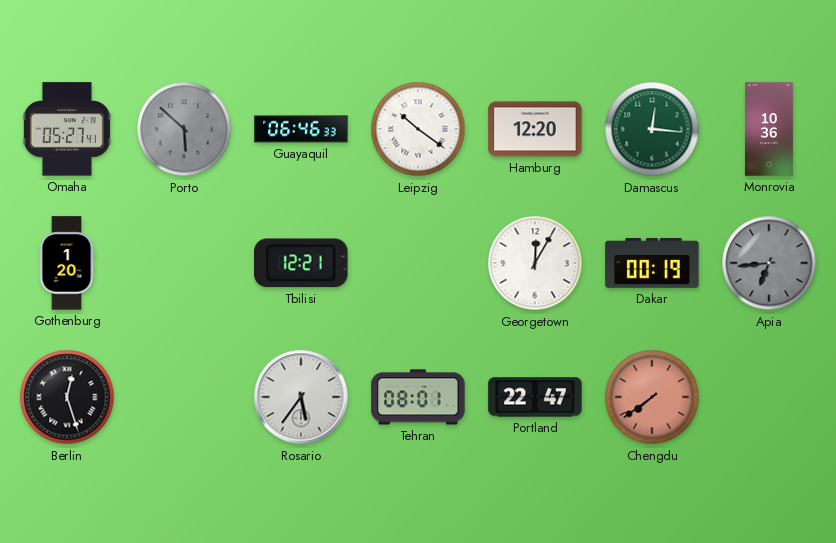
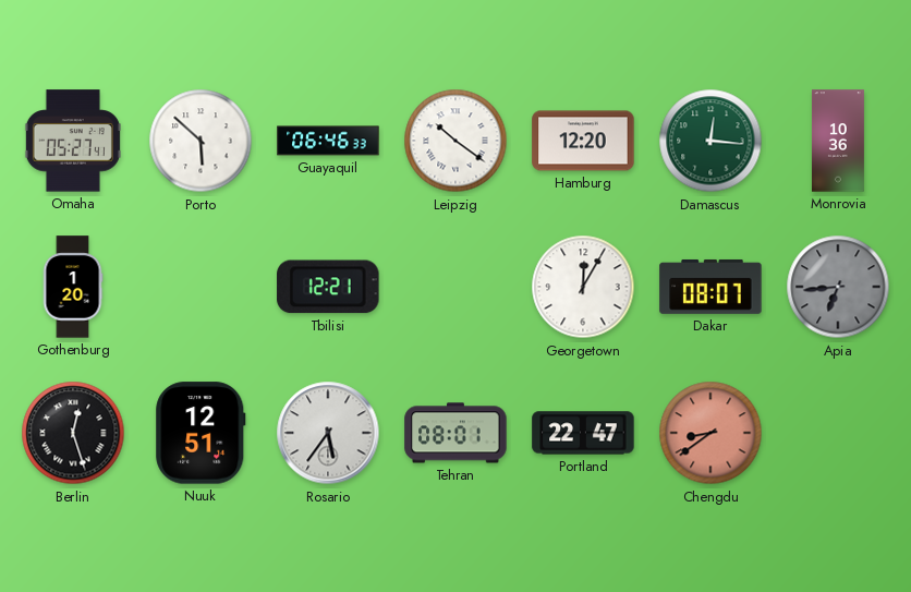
Porto dial: grey -> white (201, 141)
Dakar: 00:19 -> 08:07 (710, 287)
Nuuk: none -> 12:51 (201, 433)
Chengdu: 7:39 -> 8:39 (710, 433)
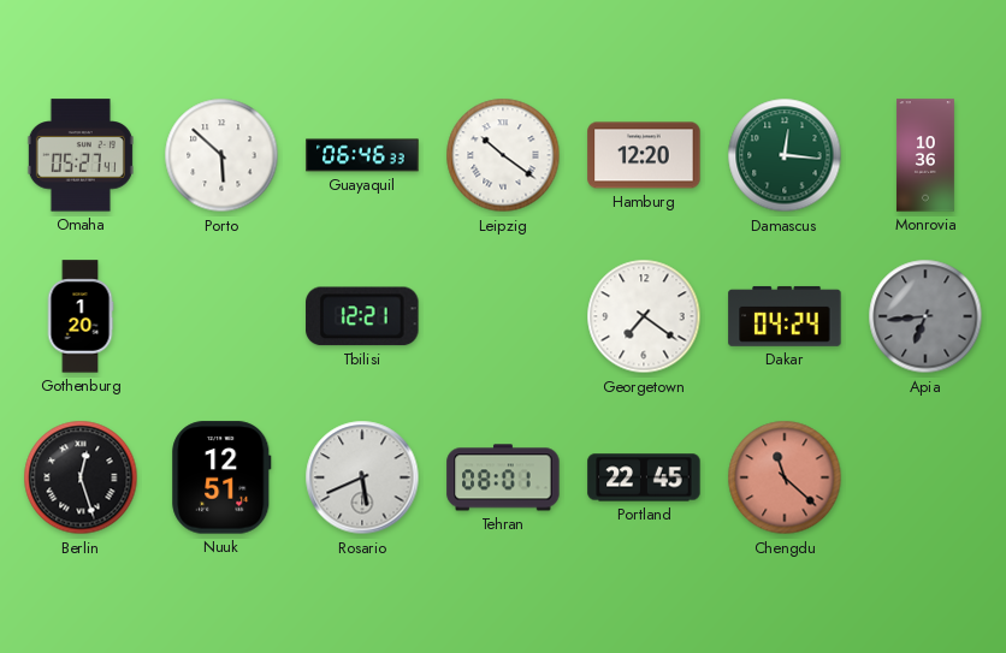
Georgetown: 12:05 -> 7:21 (644, 316)
Dakar: 08:07 -> 04:24 (785, 316)
Rosario: 5:36 -> 5:41 (362, 477)
Portland: 22:47 -> 22:45 (644, 477)
Chengdu: 8:39 -> 11:22 (785, 477)
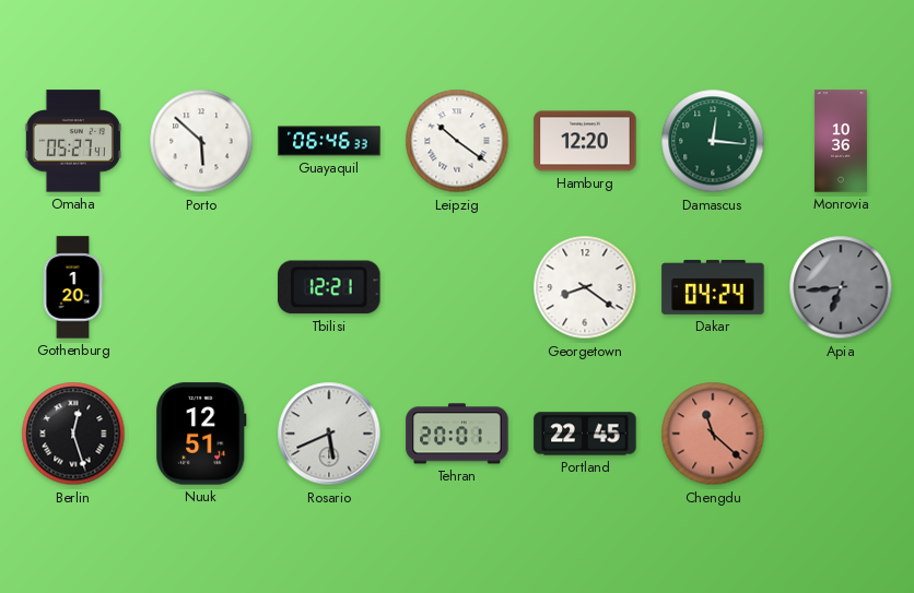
Georgetown: 7:21 -> 8:21 (585, 287)
Tehran: 08:01 -> 20:01 (457, 434)
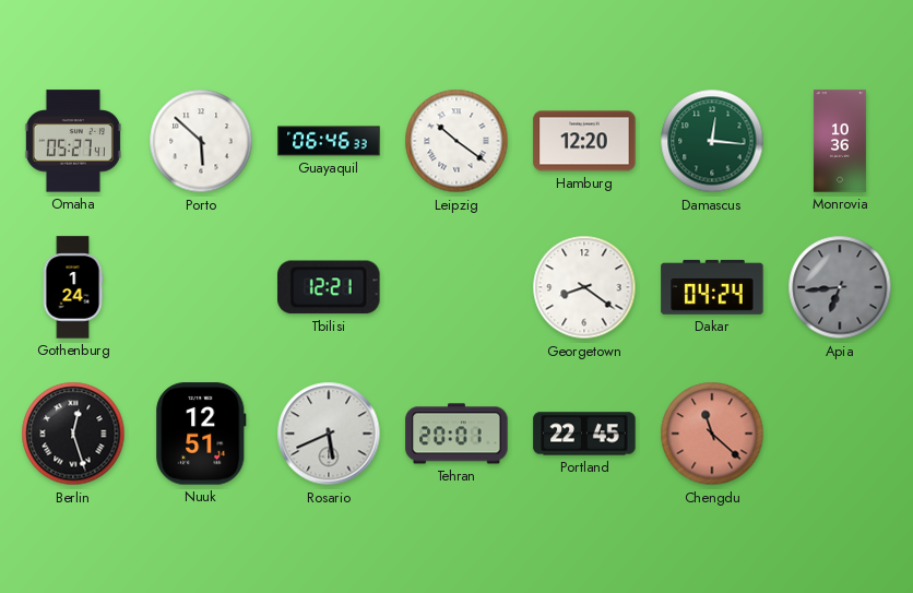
Gothenburg: 1:20 -> 1:24 (73, 287)
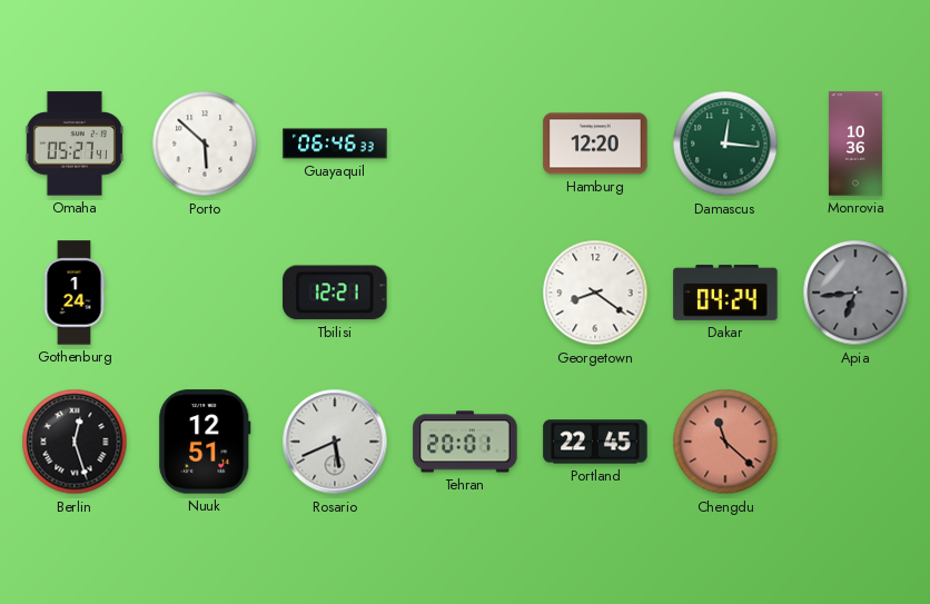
Leipzig: 10:21 -> none (456, 141)
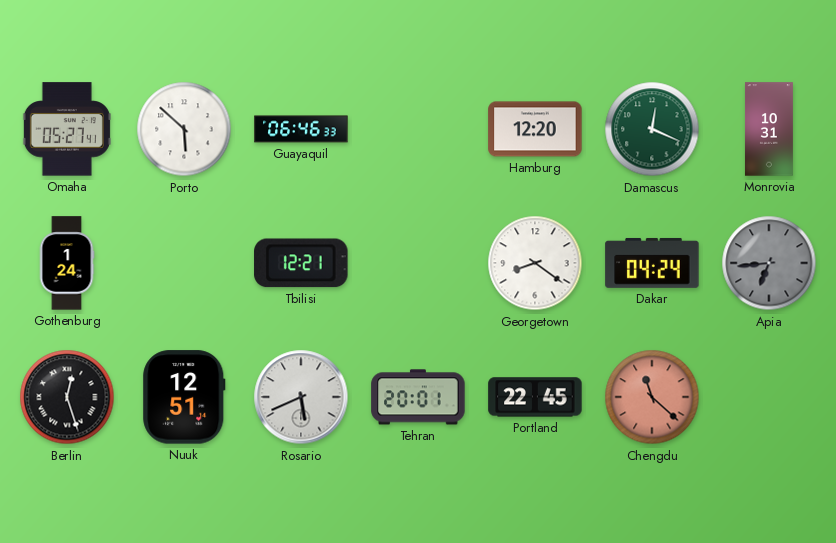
Damascus: 12:16 -> 12:19 (652, 129)
Monrovia: 10:36 -> 10:31 (769, 129)
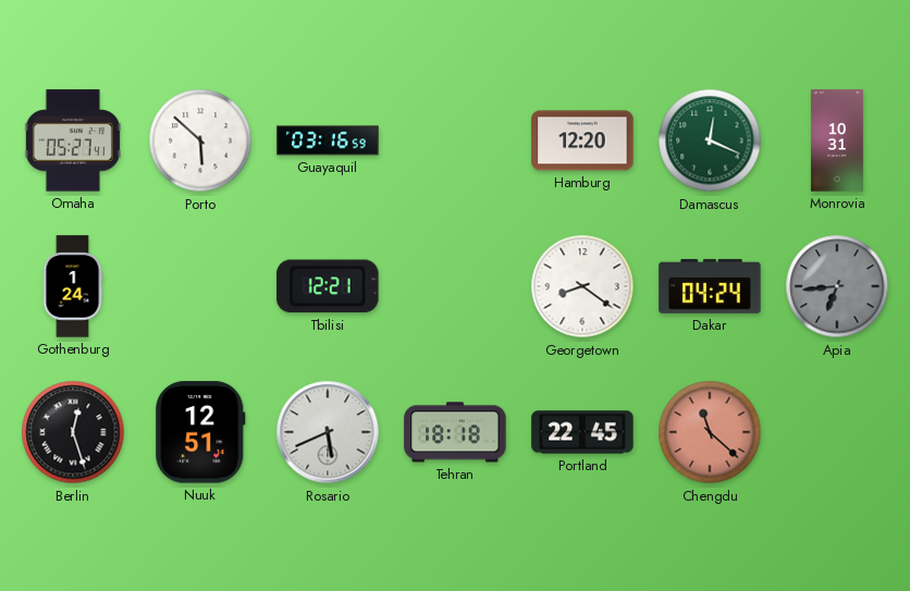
Guayaquil: 06:46 -> 03:16 (328, 140)
Tehran: 20:01 -> 18:18 (455, 432)
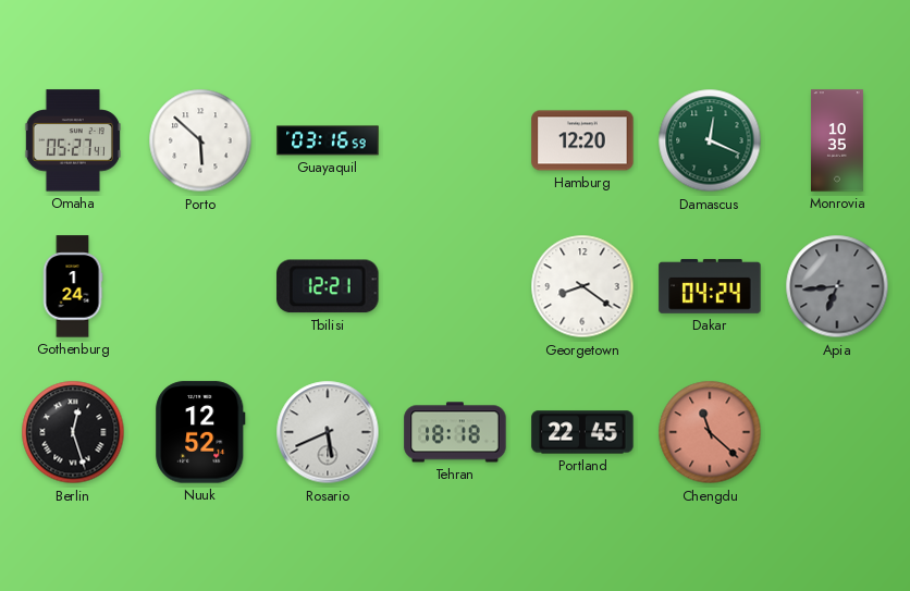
Monrovia: 10:31 -> 10:35 (837, 140)
Nuuk: 12:51 -> 12:52 (200, 432)
